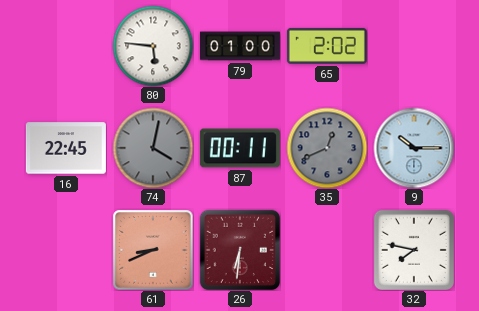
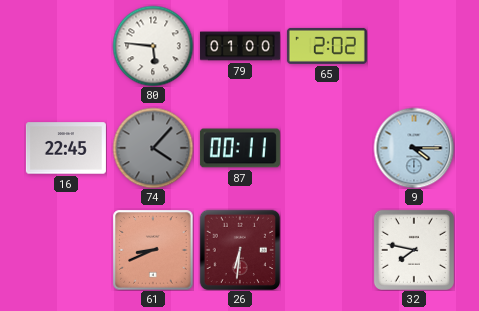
74: 4:02 -> 4:07 (153, 148)
35: 12:41 -> none (327, 148)
9: 10:15 -> 4:15 (414, 148)
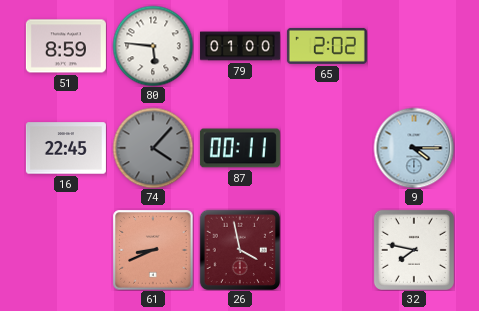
51: none -> 8:59 (66, 46)
26: 6:31 -> 3:58 (240, 250)
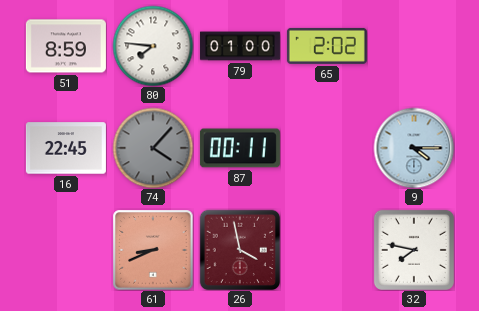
80: 5:46 -> 7:46 (153, 46)
